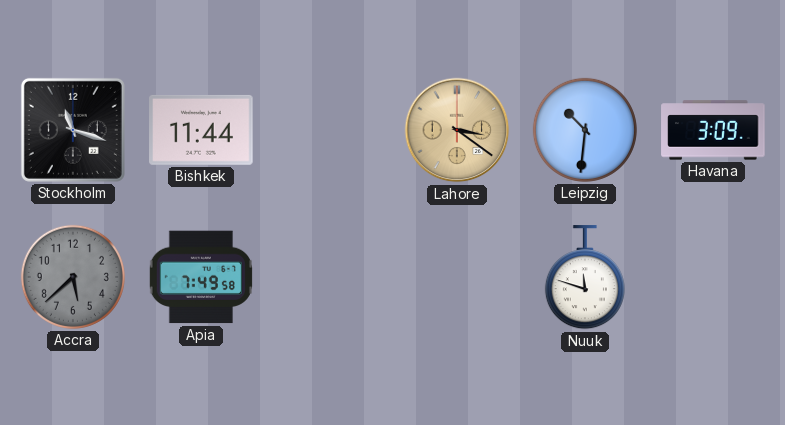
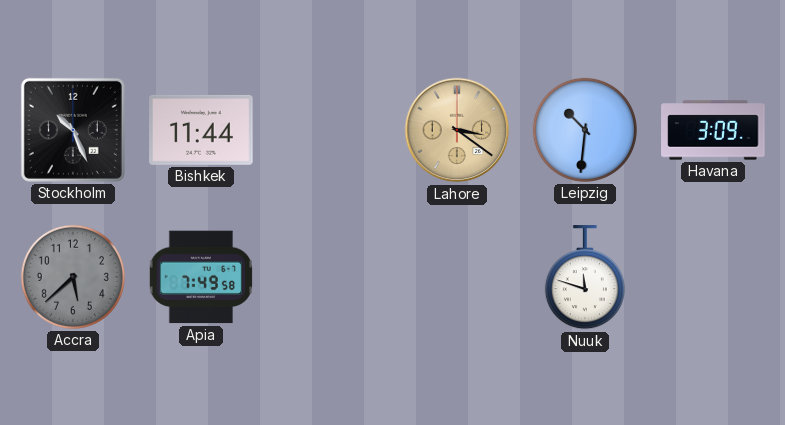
Stockholm: 11:18 -> 10:26 (73, 130)
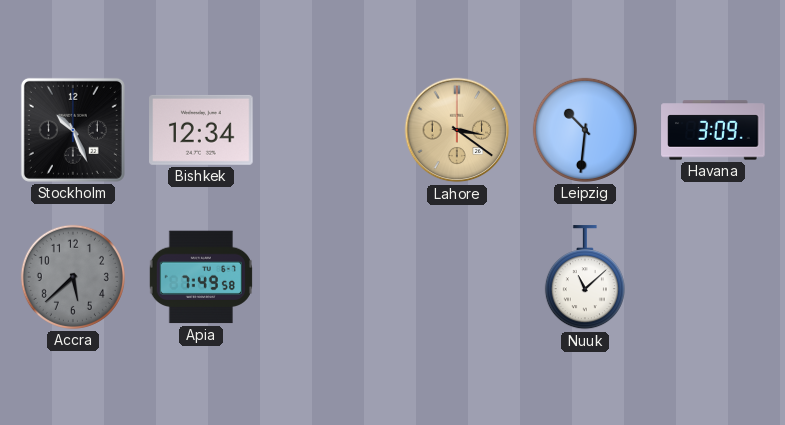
Bishkek: 11:44 -> 12:34 (201, 130)
Nuuk: 11:48 -> 11:08 (585, 278)
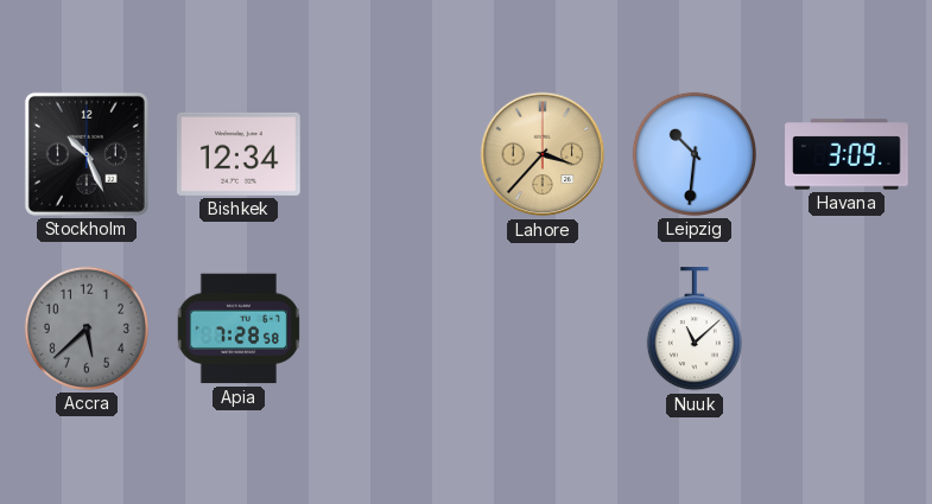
Lahore: 3:21 -> 3:37 (543, 154)
Apia: 7:49 -> 7:28 (239, 328)
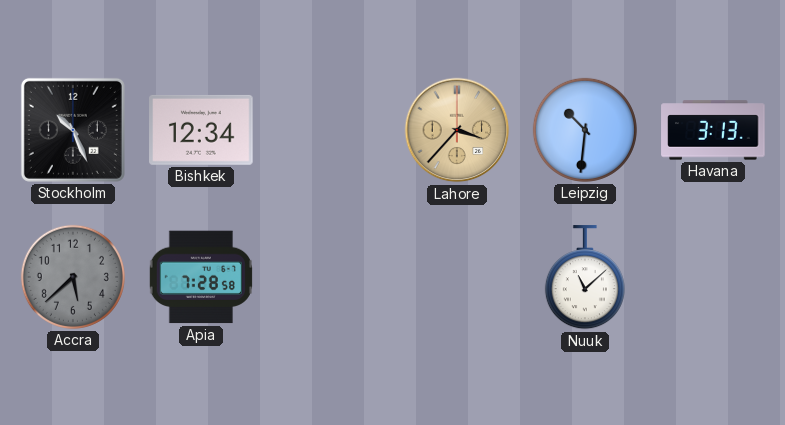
Havana: 3:09 -> 3:13 (713, 130)
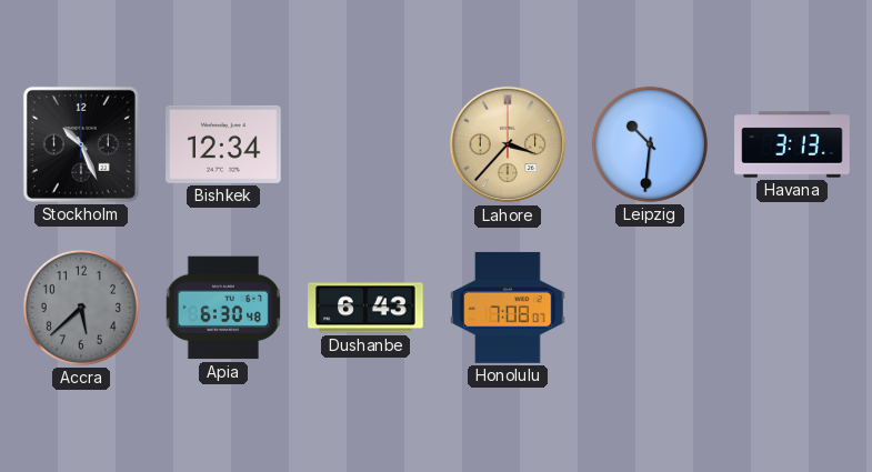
Apia: 7:28 -> 6:30 (223, 308)
Dushanbe: none -> 6:43 (365, 308)
Honolulu: none -> 7:08 (508, 308)
Nuuk: 11:08 -> none (585, 278)
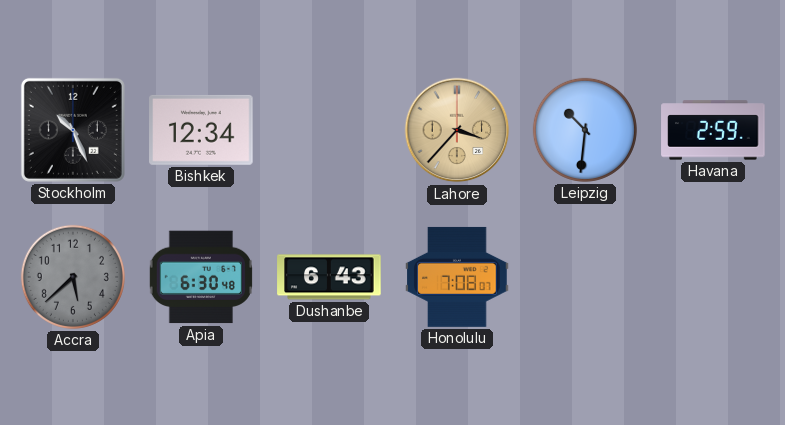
Havana: 3:13 -> 2:59 (713, 130)
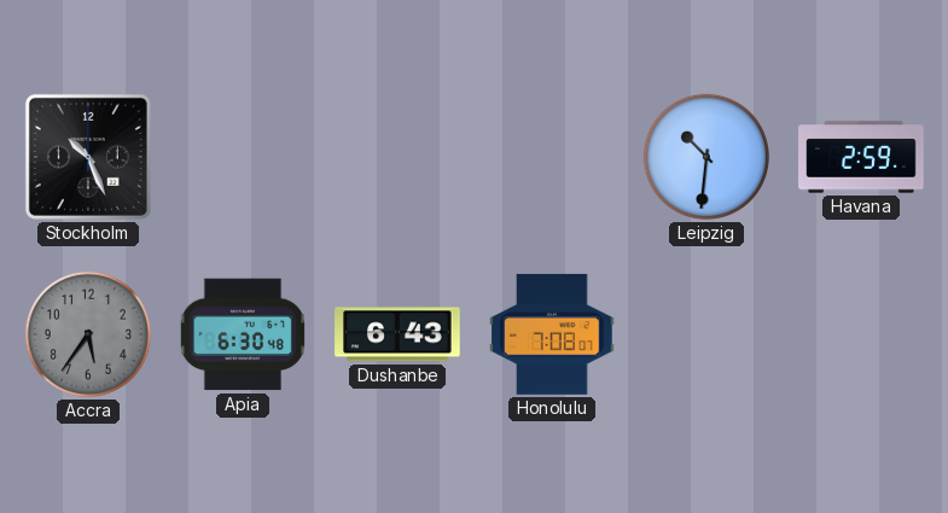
Bishkek: 12:34 -> none (201, 130)
Lahore: 3:37 -> none (457, 130)
Accra: 5:38 -> 5:36 (88, 334)
